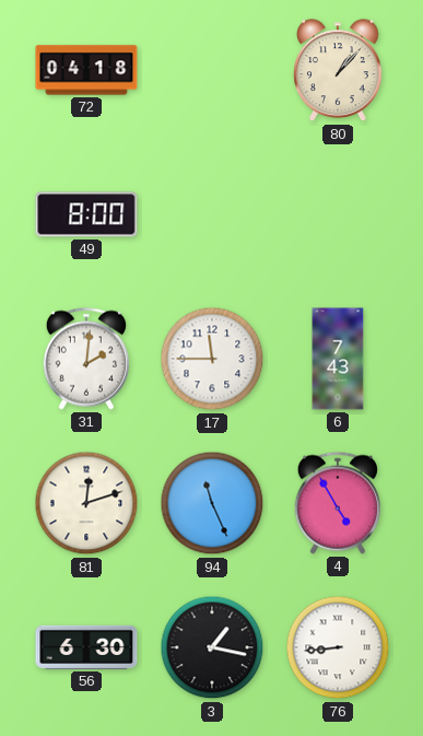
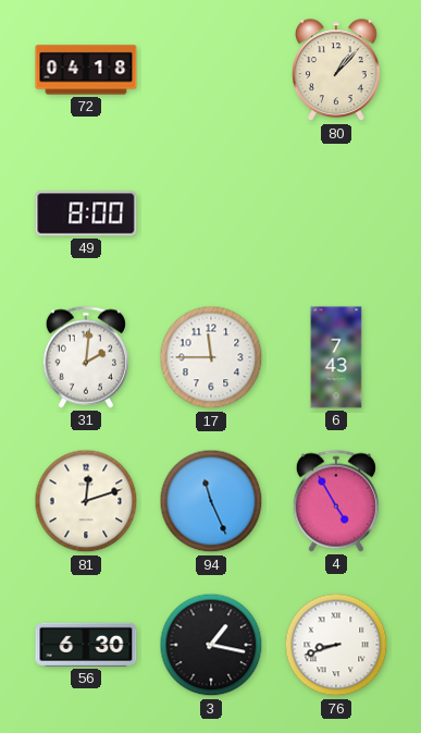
76: 8:44 -> 8:42 (336, 645)
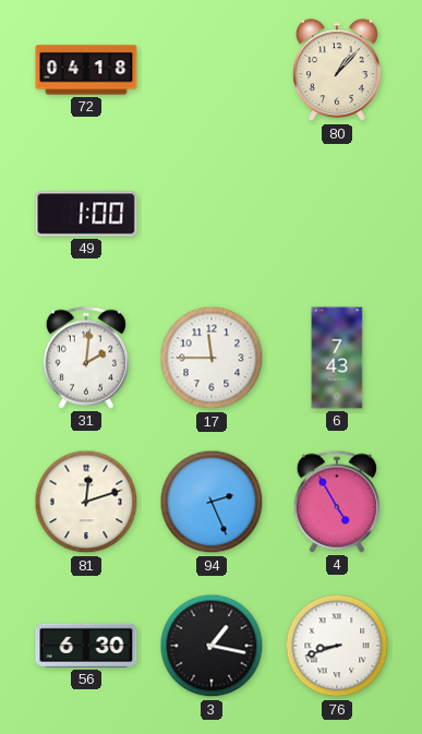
49: 8:00 -> 1:00 (86, 214)
94: 11:26 -> 2:26 (212, 502)
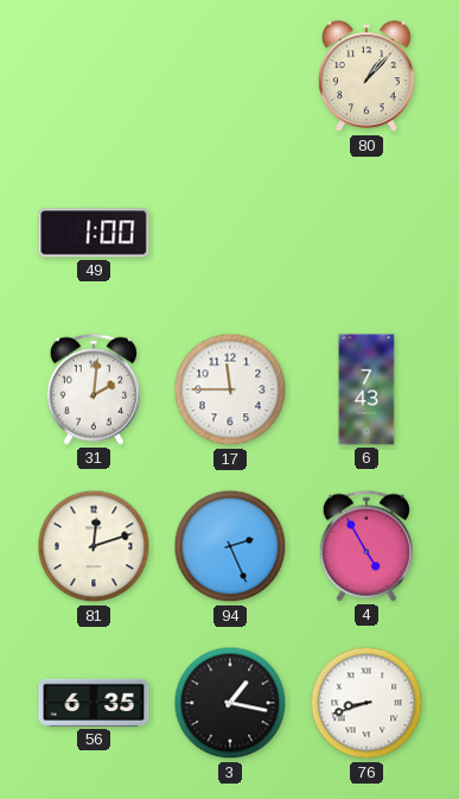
72: 04:18 -> none (86, 70)
56: 6:30 -> 6:35 (94, 703)
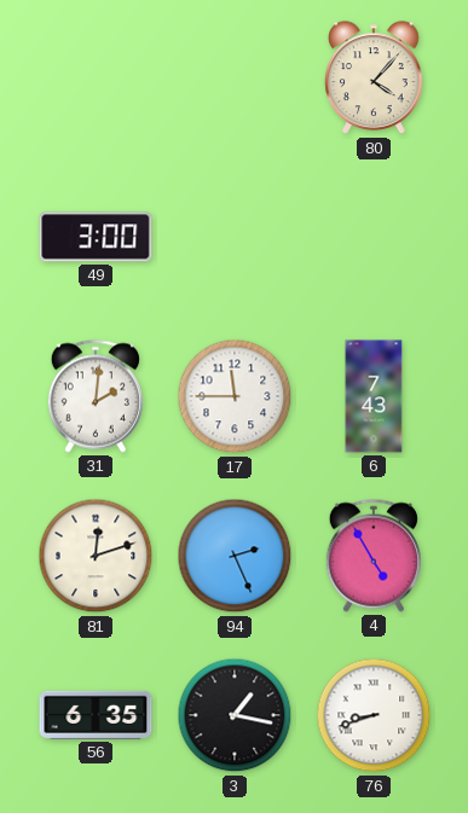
80: 1:07 -> 4:07 (374, 79)
49: 1:00 -> 3:00 (96, 237)
